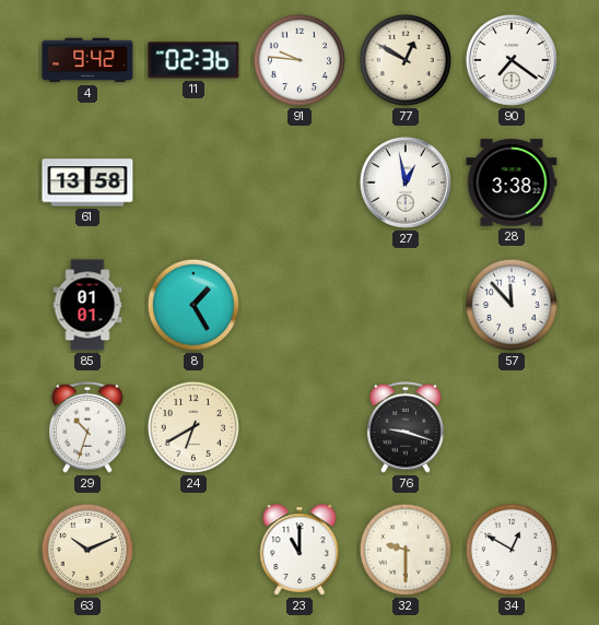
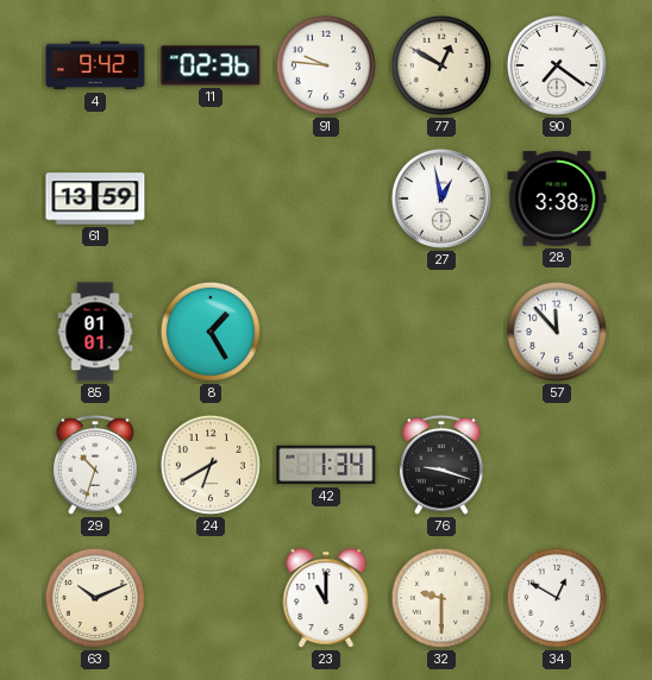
61: 13:58 -> 13:59 (95, 199)
42: none -> 1:34 (326, 465)
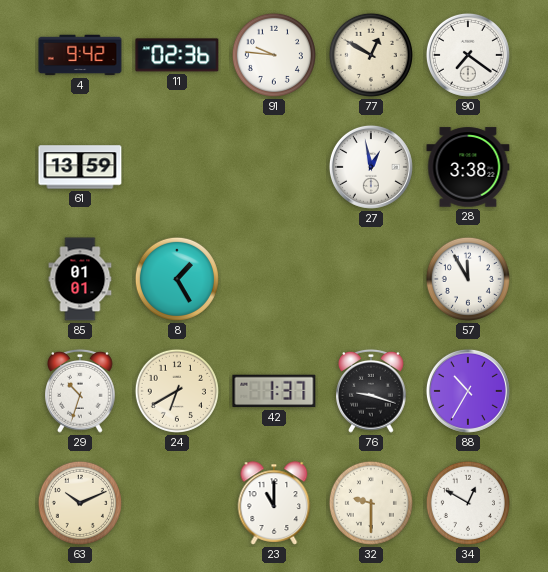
57: 11:53 -> 11:55 (468, 279)
42: 1:34 -> 1:37 (274, 391)
88: none -> 10:35 (468, 391)
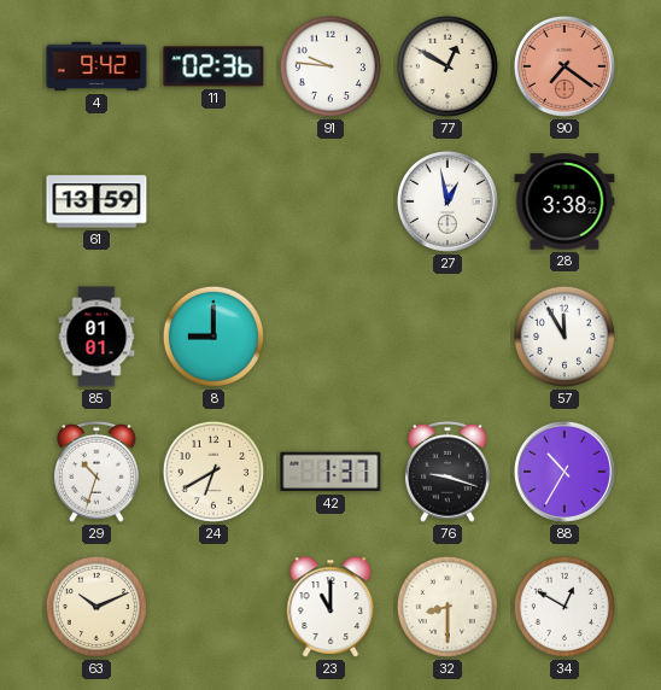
90 dial: white -> salmon (565, 66)
8: 1:25 -> 9:00 (213, 337)
32: 9:30 -> 8:30 (448, 607)
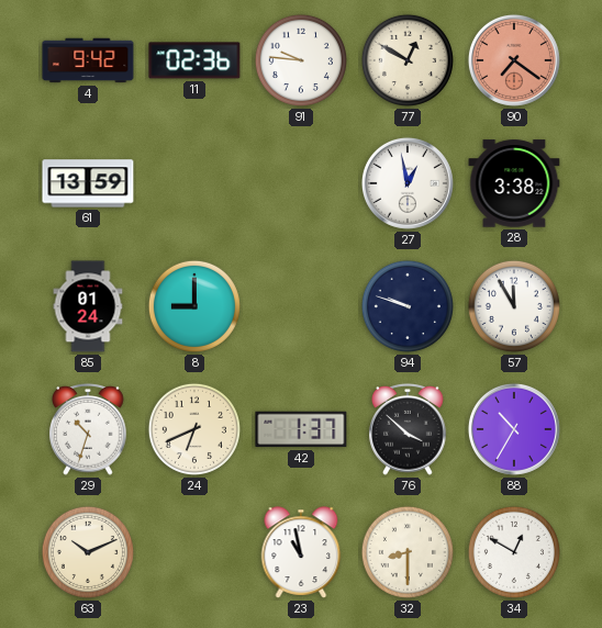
85: 01:01 -> 01:24 (88, 306)
94: none -> 9:48 (408, 306)
24: 6:40 -> 6:41 (194, 429)
76: 9:18 -> 3:52 (408, 429)
23: 11:00 -> 10:58 (301, 552)
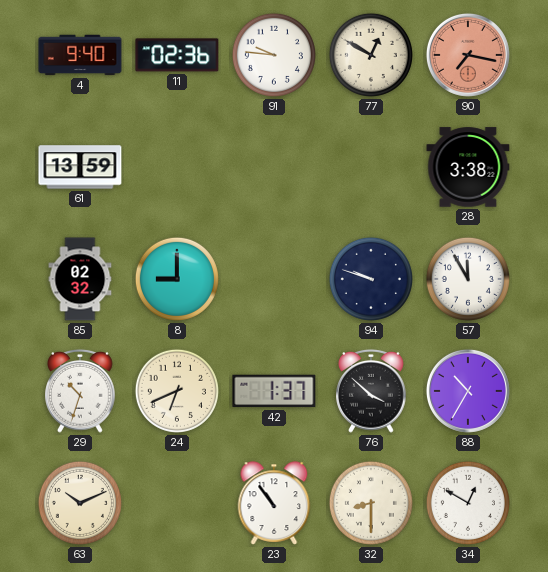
4: 9:42 -> 9:40 (80, 55)
90: 7:21 -> 7:17 (468, 55)
27: 12:58 -> none (408, 183)
85: 01:24 -> 02:32 (80, 279)
23: 10:58 -> 10:54 (274, 503)
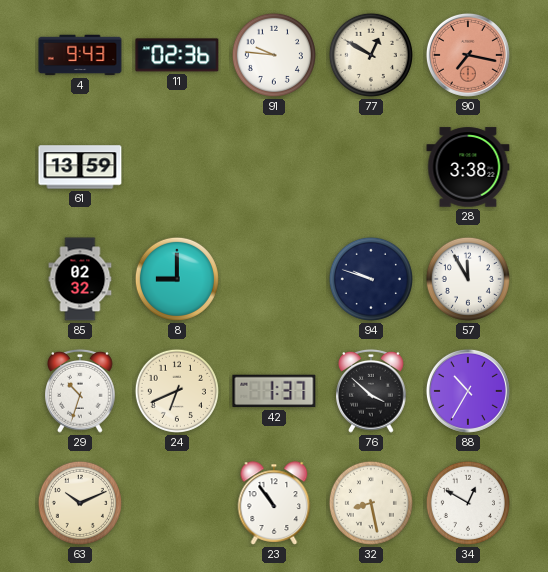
4: 9:40 -> 9:43 (80, 55)
32: 8:30 -> 8:28 (371, 503)
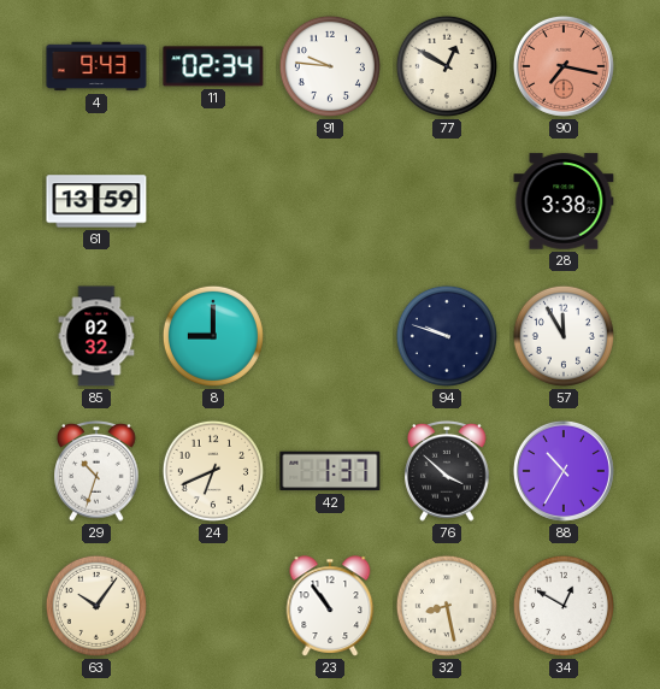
11: 02:36 -> 02:34 (213, 66)
63: 10:11 -> 10:06 (96, 606)
